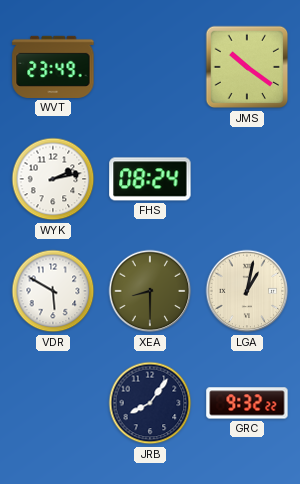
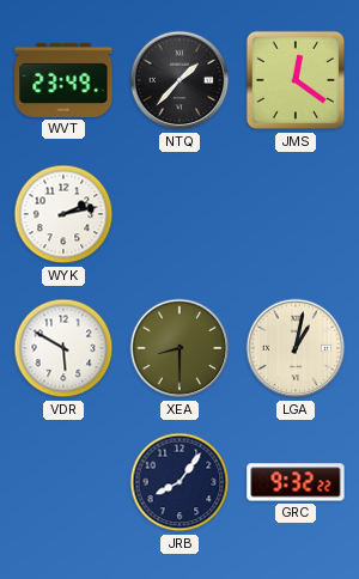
NTQ: none -> 1:37 (180, 80)
JMS: 10:21 -> 12:21 (296, 80)
FHS: 08:24 -> none (150, 179)
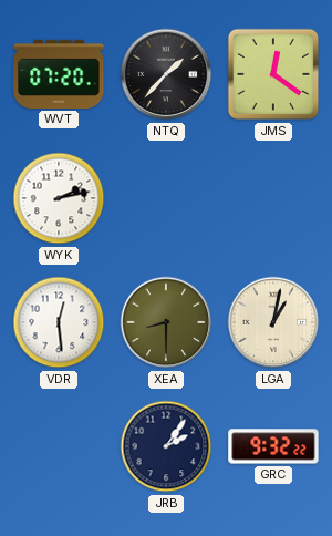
WVT: 23:49 -> 07:20 (59, 74)
VDR: 5:50 -> 12:29 (59, 322)
JRB: 8:06 -> 2:06 (166, 446)
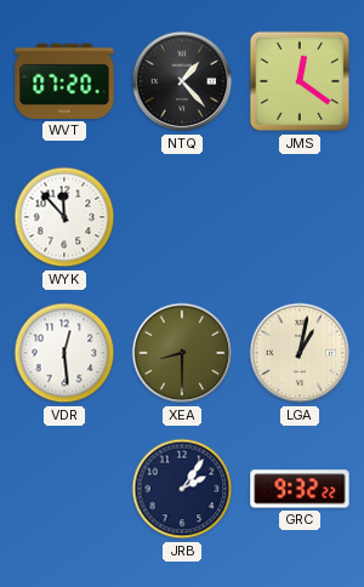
NTQ: 1:37 -> 1:23 (182, 81)
WYK: 2:13 -> 11:53 (64, 217)
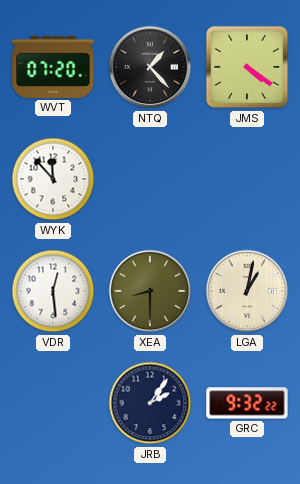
JMS: 12:21 -> 4:21 (247, 67)
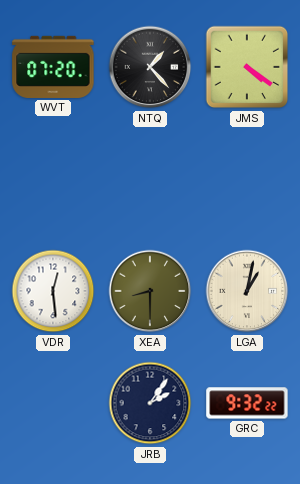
WYK: 11:53 -> none (53, 179)
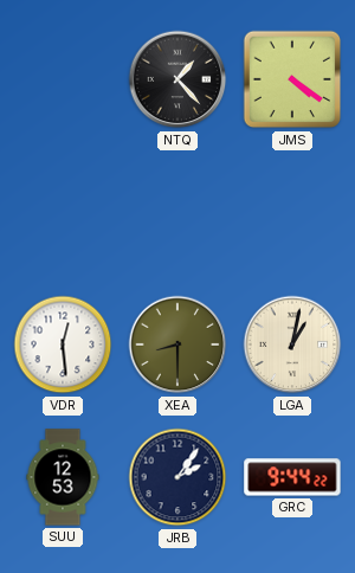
WVT: 07:20 -> none (53, 67)
SUU: none -> 12:53 (63, 477)
GRC: 9:32 -> 9:44 (292, 477)
